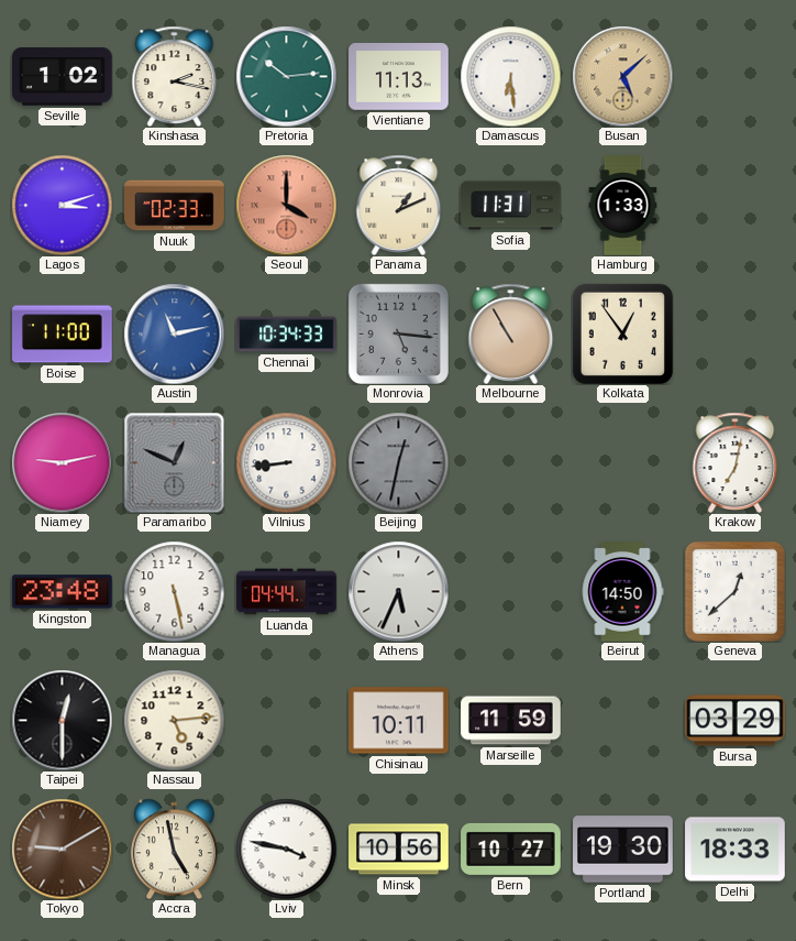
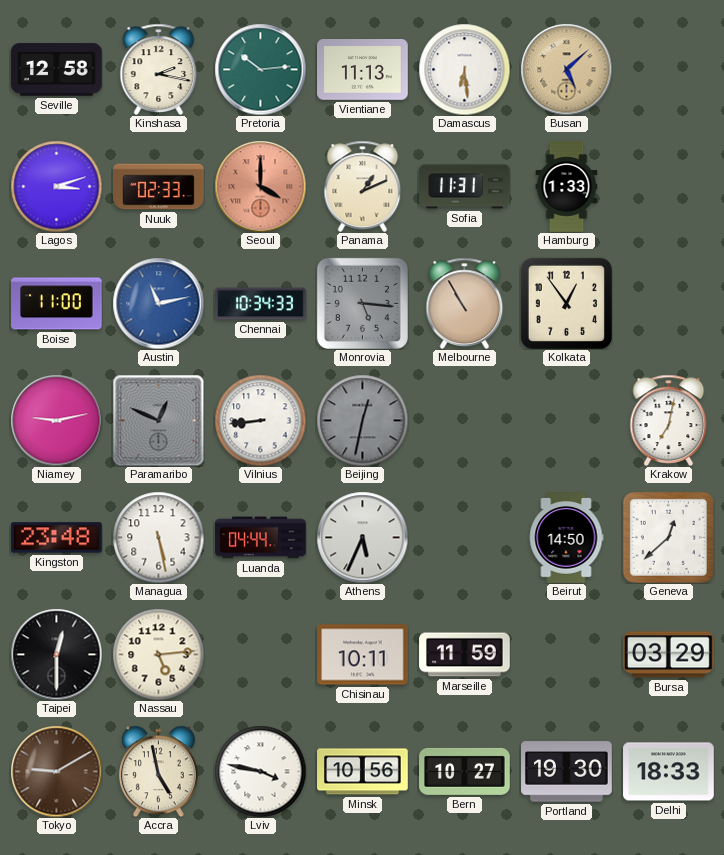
Seville: 1:02 -> 12:58 (57, 70)
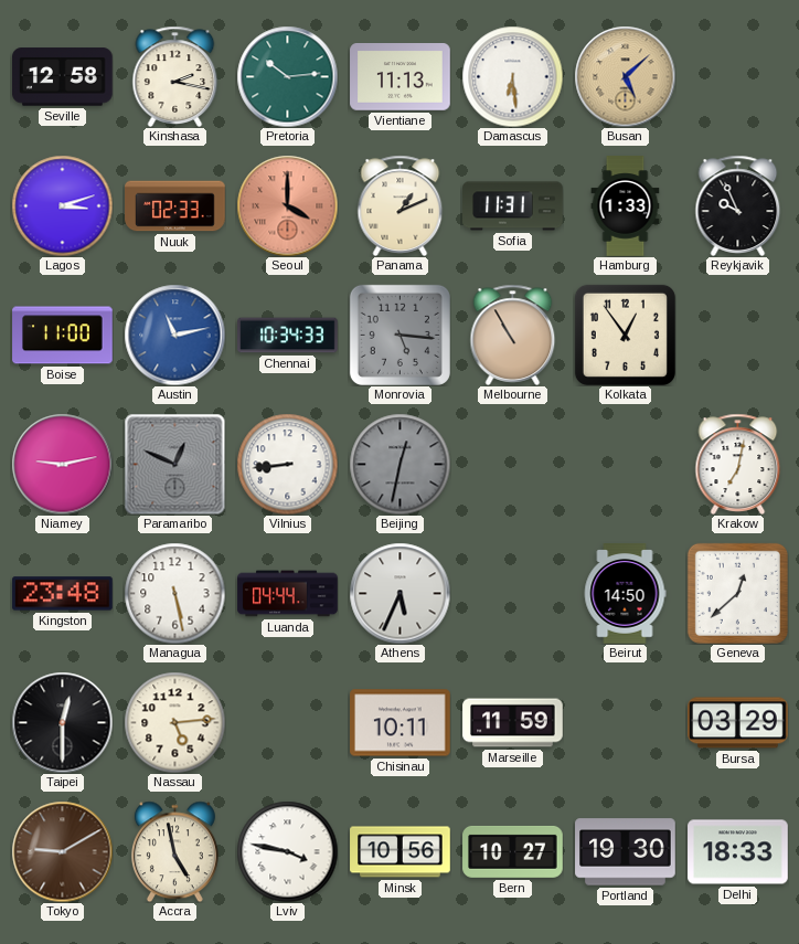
Reykjavik: none -> 9:56 (738, 205)
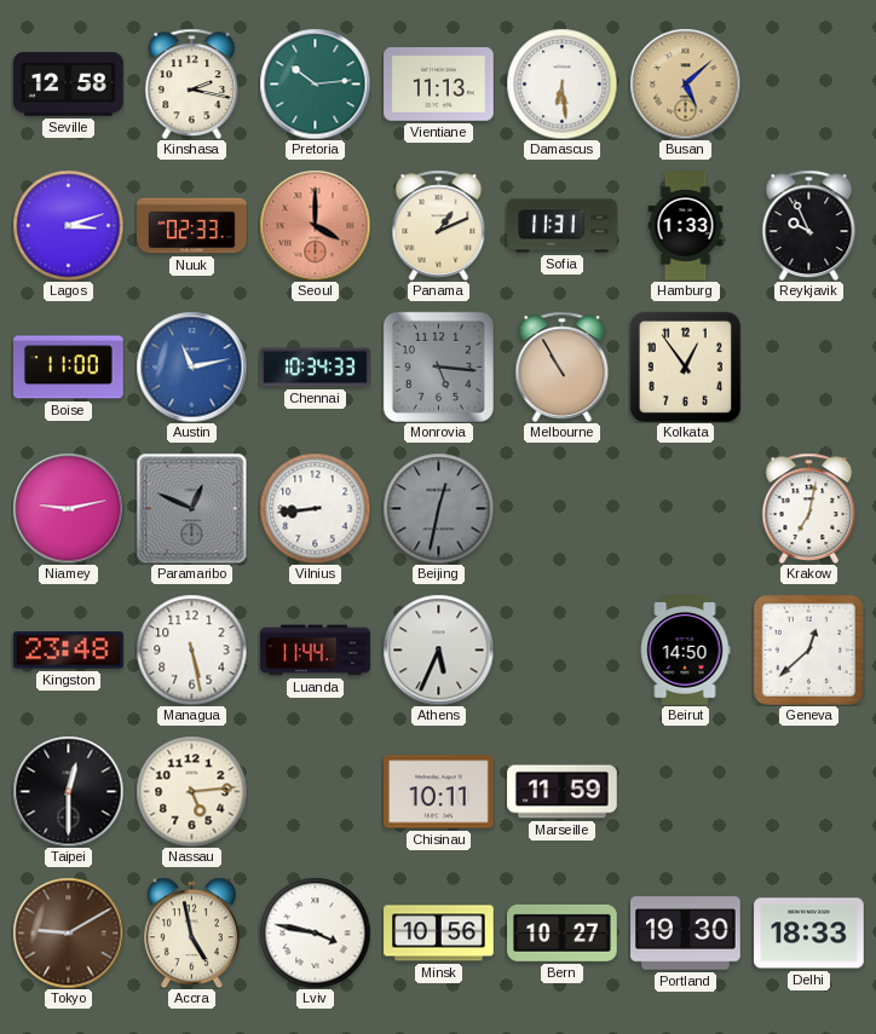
Luanda: 04:44 -> 11:44 (316, 651)
Bursa: 03:29 -> none (738, 723)
